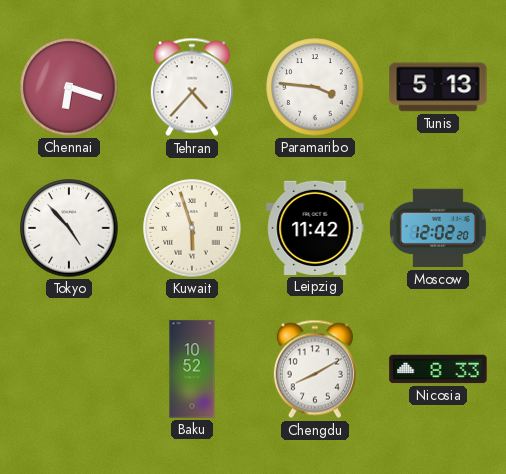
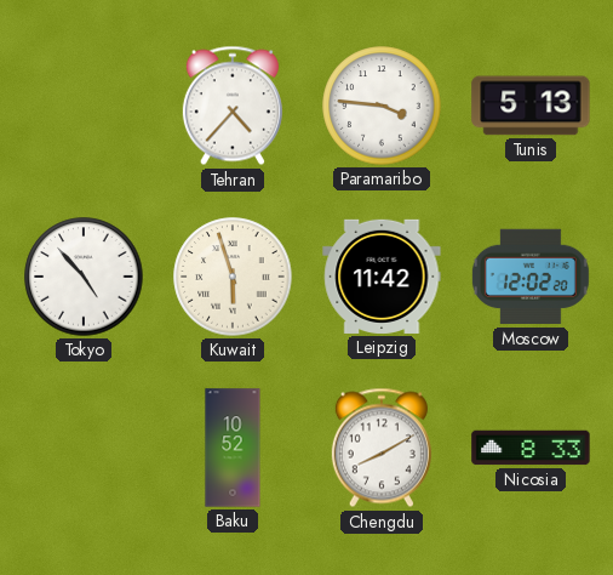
Chennai: 6:18 -> none (69, 87)
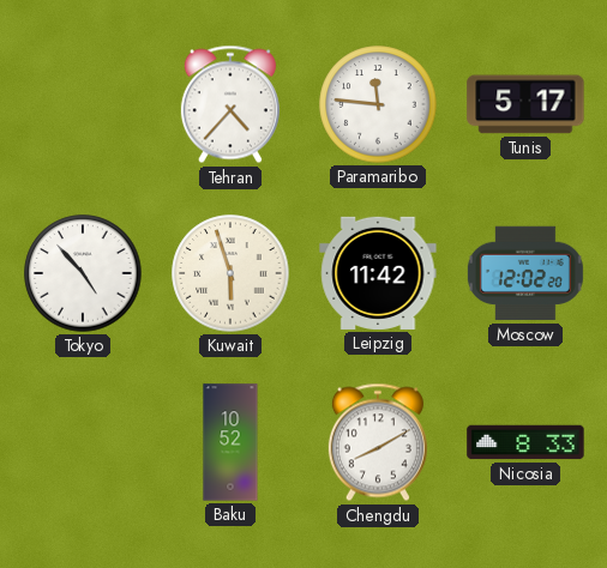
Paramaribo: 3:46 -> 11:46 (378, 104)
Tunis: 5:13 -> 5:17 (525, 104)
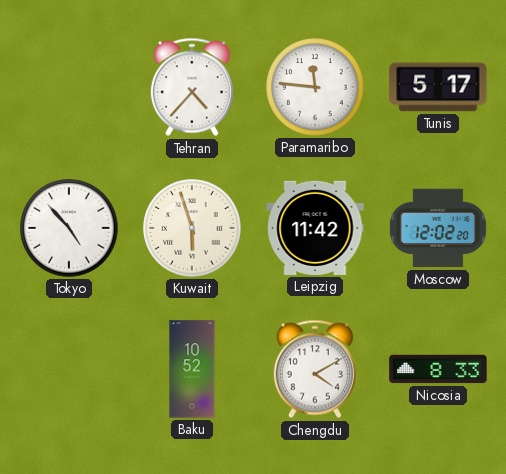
Chengdu: 8:10 -> 4:10 (315, 369)
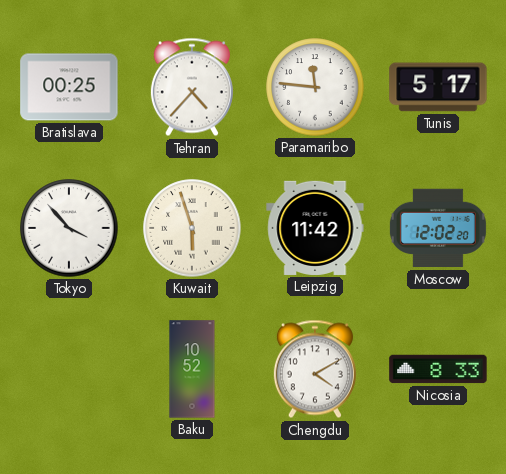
Bratislava: none -> 00:25 (69, 87)
Tokyo: 4:53 -> 3:53 (69, 228)
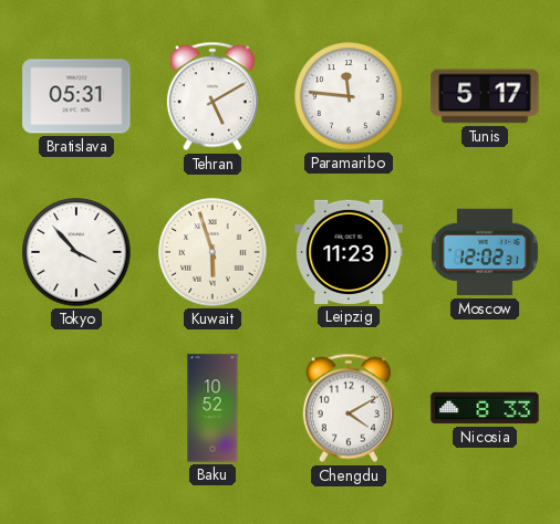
Bratislava: 00:25 -> 05:31 (76, 96)
Tehran: 4:37 -> 5:10 (212, 96)
Leipzig: 11:42 -> 11:23 (349, 252)
Moscow: 12:02:20 -> 12:02:31 (485, 252)
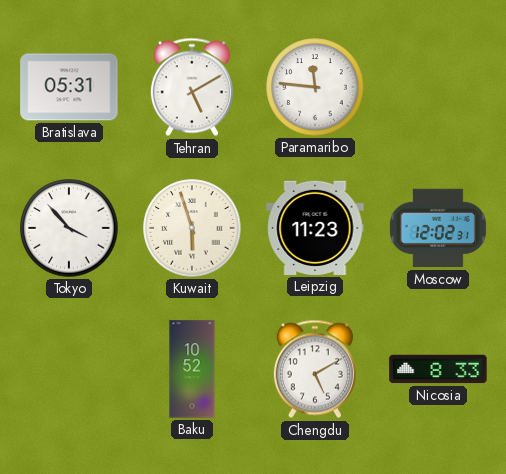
Tunis: 5:17 -> none (485, 96)
Chengdu: 4:10 -> 5:10 (315, 369)
